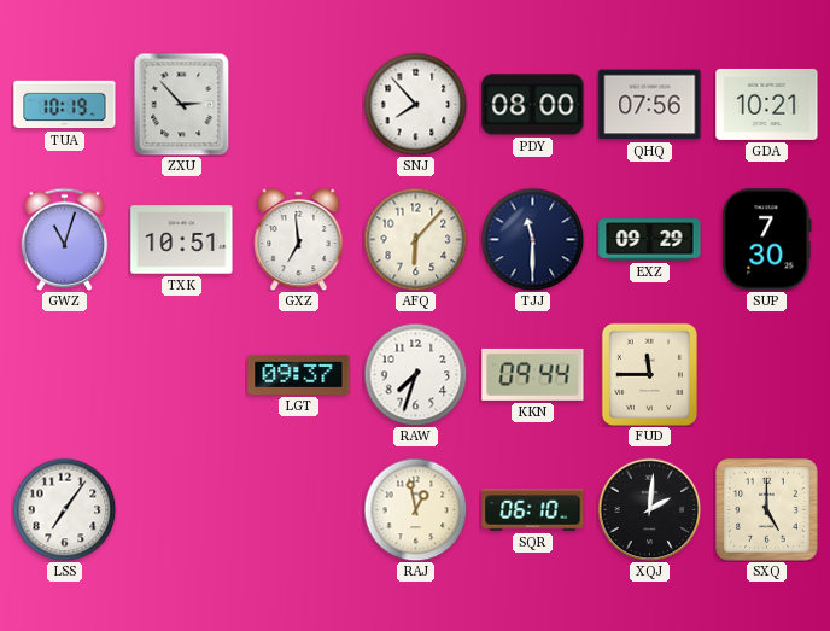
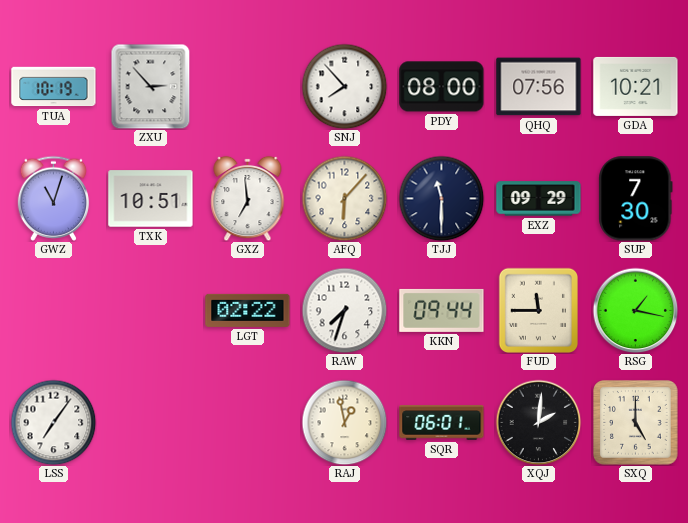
LGT: 09:37 -> 02:22 (248, 310)
RSG: none -> 1:17 (635, 310)
SQR: 06:10 -> 06:01 (442, 423)
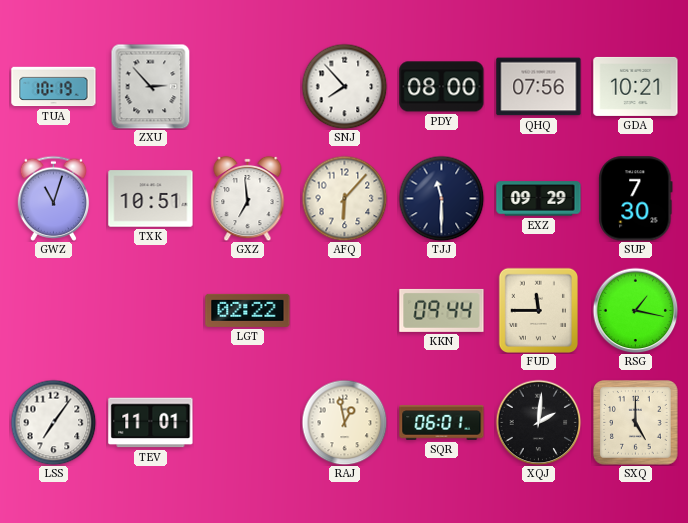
RAW: 7:33 -> none (344, 310)
TEV: none -> 11:01 (151, 423)
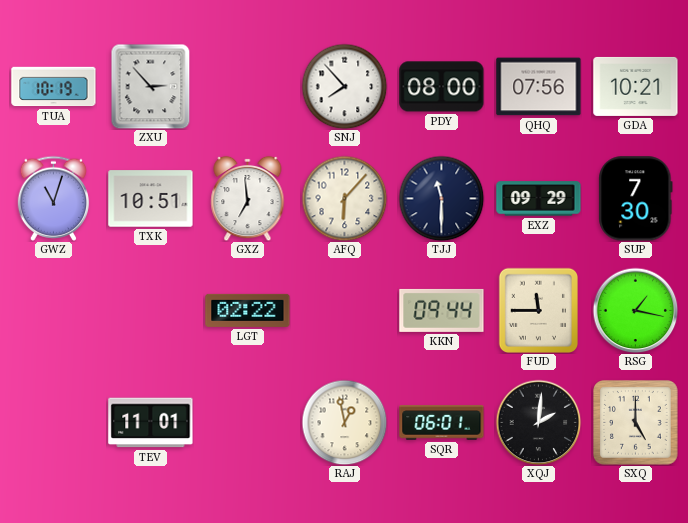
LSS: 7:06 -> none (53, 422)
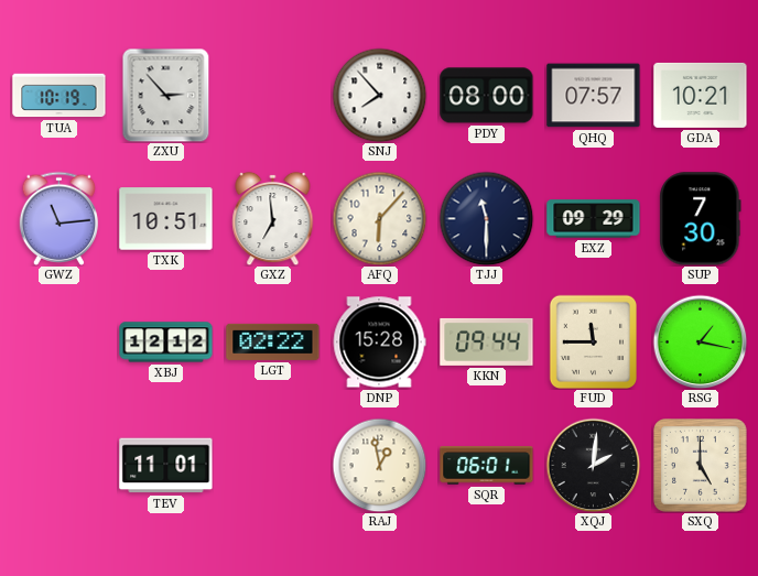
QHQ: 07:56 -> 07:57 (594, 96)
GWZ: 11:03 -> 11:14 (59, 218)
XBJ: none -> 12:12 (166, 343)
DNP: none -> 15:28 (379, 343)
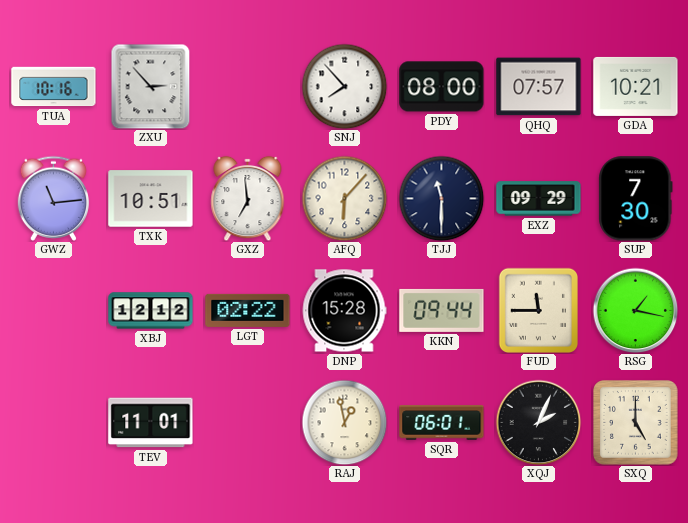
TUA: 10:19 -> 10:16 (54, 87)
XQJ: 2:01 -> 2:04 (538, 422)
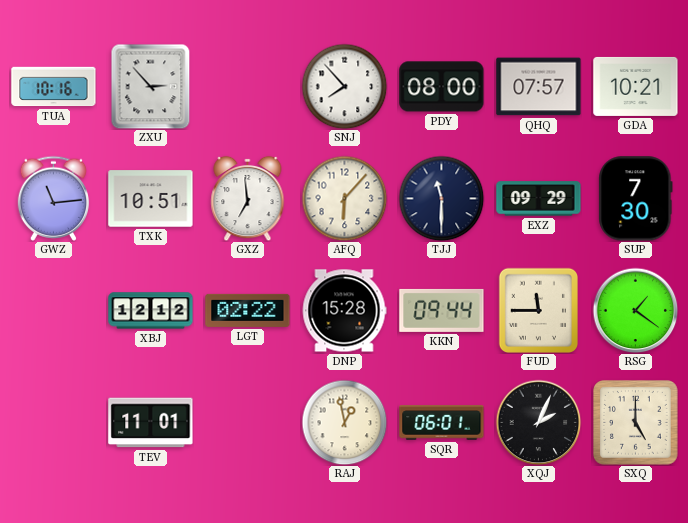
RSG: 1:17 -> 1:21 (635, 310)
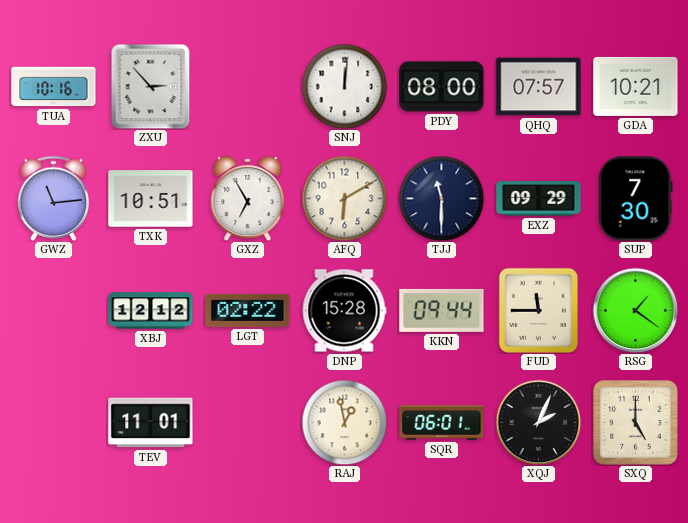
SNJ: 7:53 -> 12:01 (344, 86)
GXZ: 6:59 -> 6:55 (248, 198)
AFQ: 6:07 -> 6:10 (344, 198)
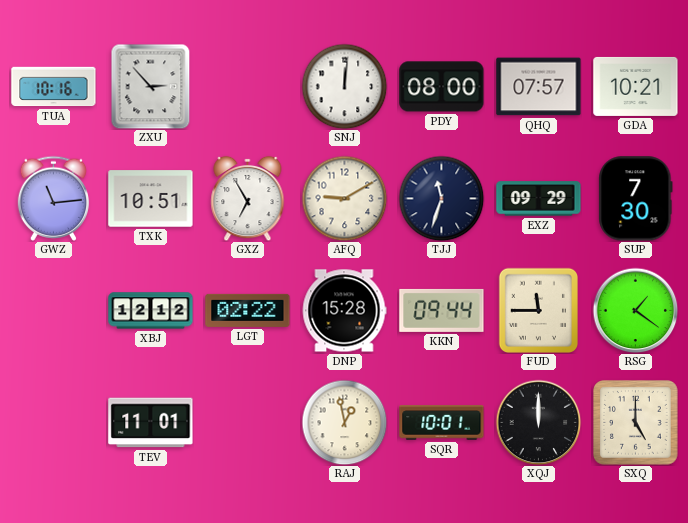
AFQ: 6:10 -> 9:10 (344, 198)
TJJ: 11:30 -> 11:33 (441, 198)
SQR: 06:01 -> 10:01 (442, 423)
XQJ: 2:04 -> 12:00 (538, 422)
